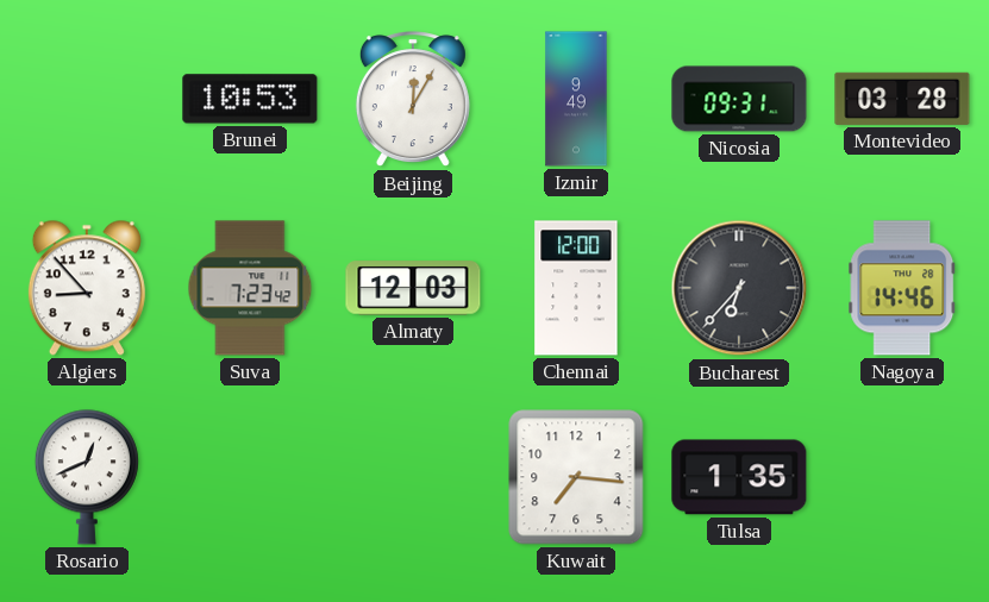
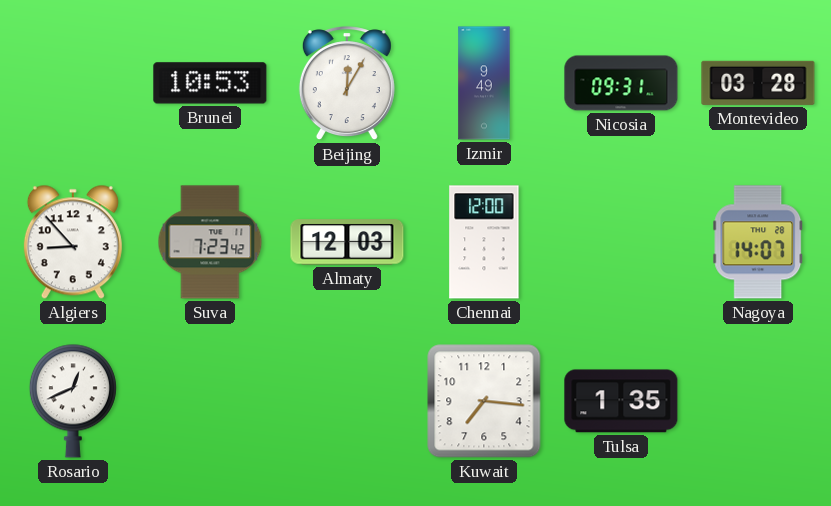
Bucharest: 6:37 -> none (739, 288)
Nagoya: 14:46 -> 14:07 (758, 242)
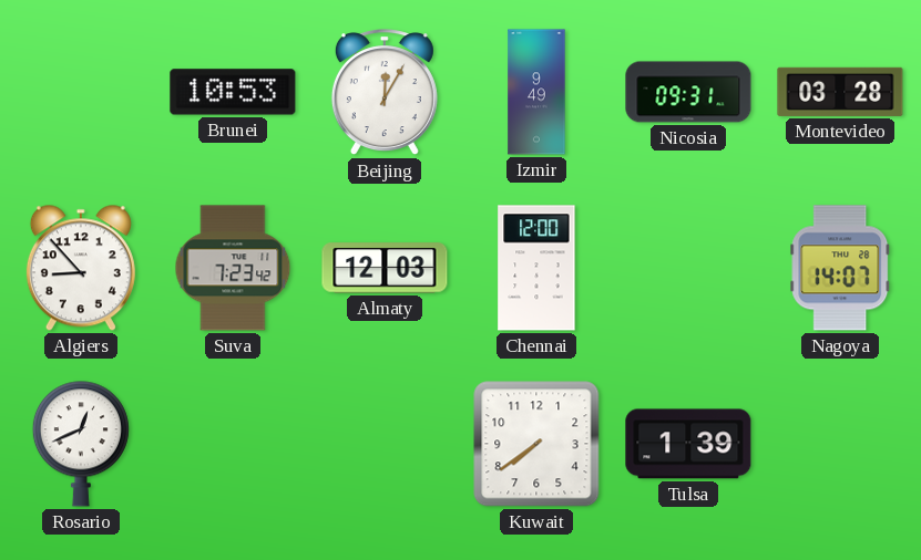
Kuwait: 7:16 -> 7:39 (536, 444)
Tulsa: 1:35 -> 1:39 (688, 444)
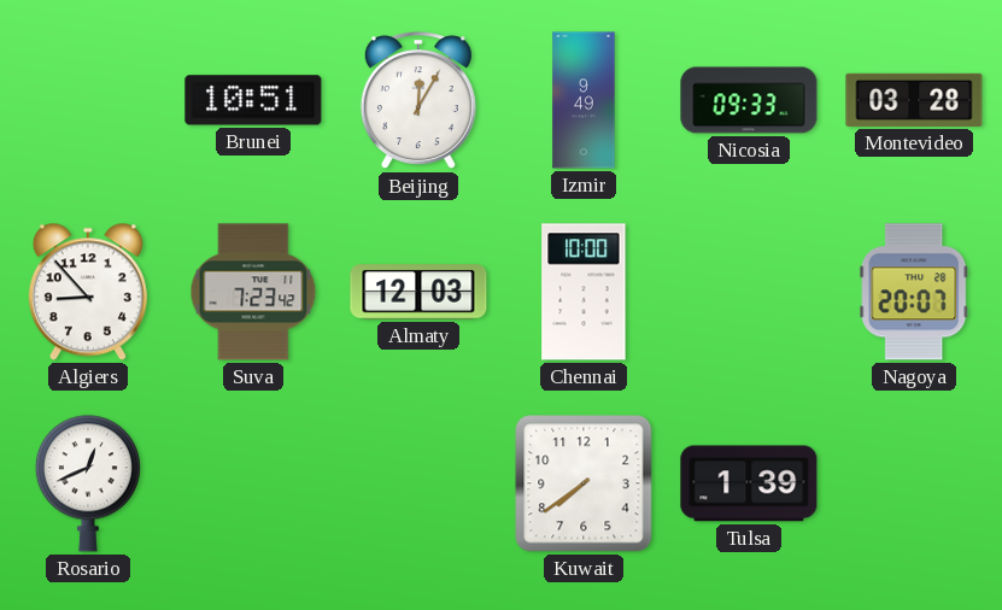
Brunei: 10:53 -> 10:51 (253, 100)
Nicosia: 09:31 -> 09:33 (749, 100)
Chennai: 12:00 -> 10:00 (584, 292)
Nagoya: 14:07 -> 20:07 (914, 292)
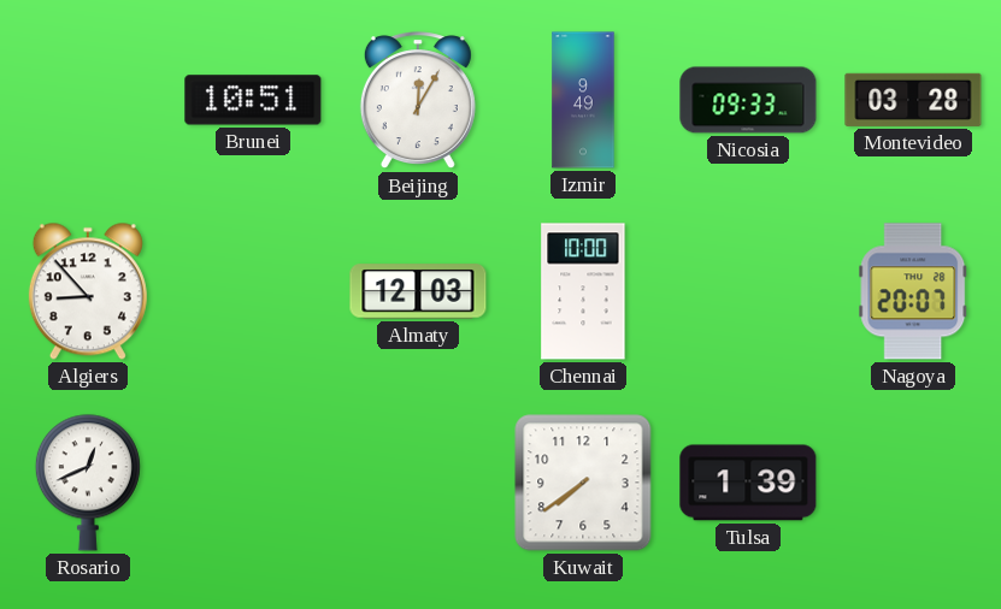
Suva: 7:23 -> none (253, 292)
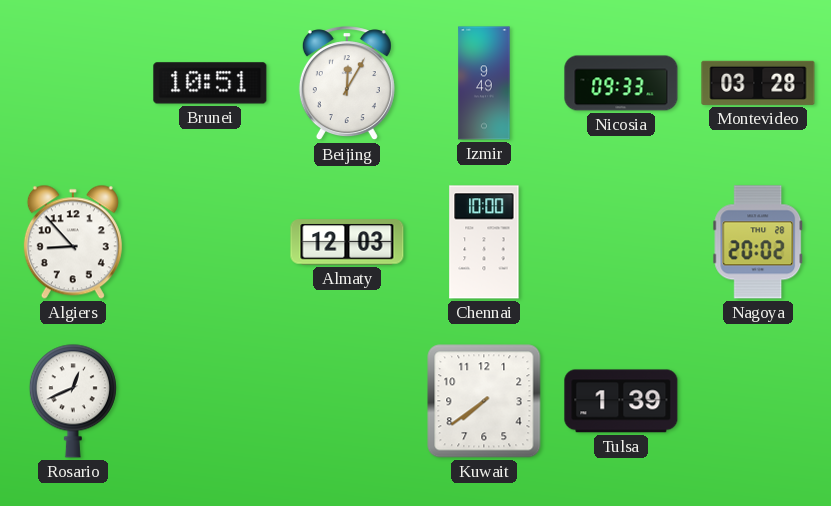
Nagoya: 20:07 -> 20:02 (758, 242)
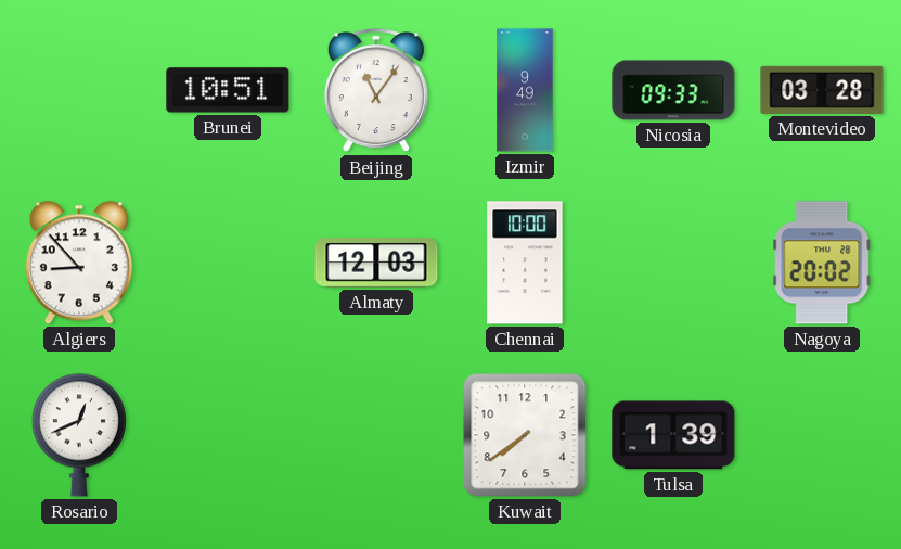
Beijing: 12:05 -> 11:06 (376, 91)
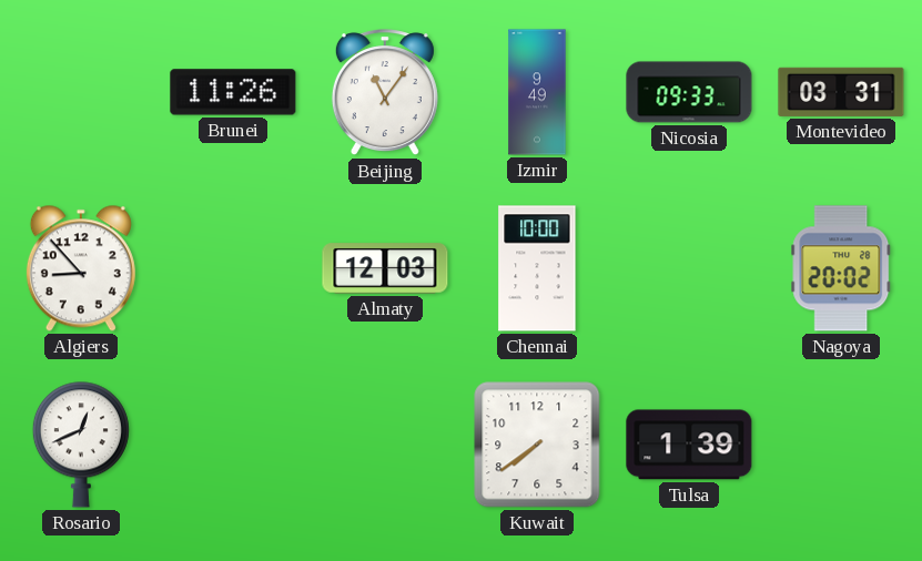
Brunei: 10:51 -> 11:26 (233, 92)
Montevideo: 03:28 -> 03:31 (841, 92)
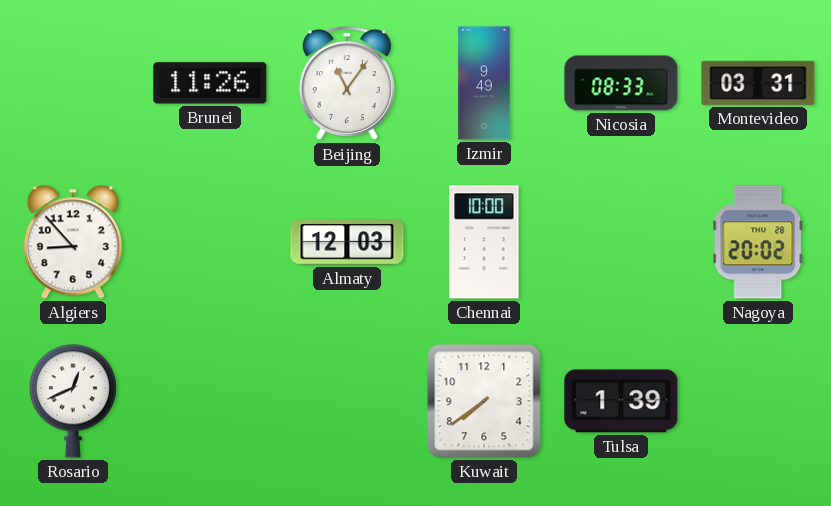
Nicosia: 09:33 -> 08:33 (621, 83)
